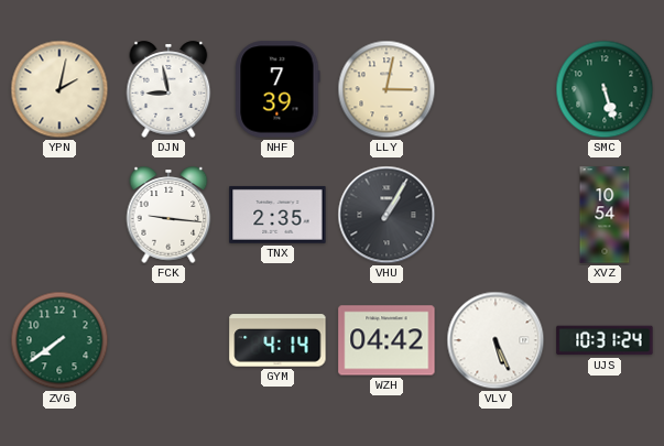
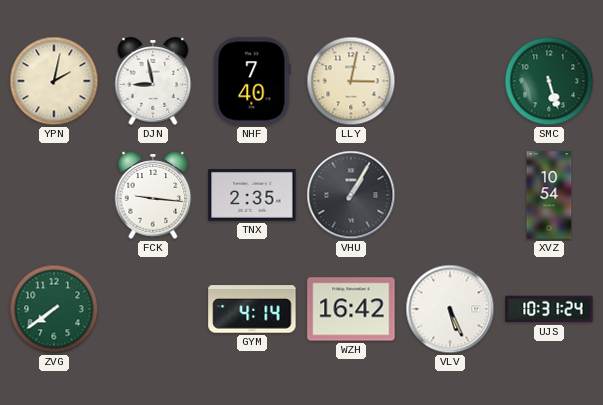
NHF: 7:39 -> 7:40 (252, 81)
WZH: 04:42 -> 16:42 (351, 309)
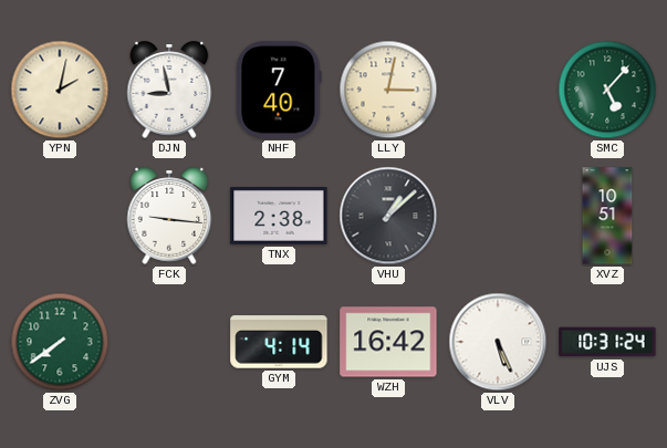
SMC: 5:27 -> 5:07 (607, 90)
TNX: 2:35 -> 2:38 (279, 216)
VHU: 1:05 -> 1:08 (388, 216)
XVZ: 10:54 -> 10:51 (607, 216)
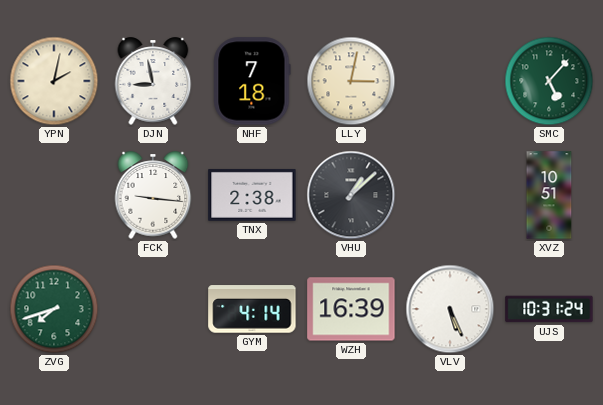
NHF: 7:40 -> 7:18 (252, 81)
ZVG: 7:39 -> 7:42 (54, 309)
WZH: 16:42 -> 16:39 (351, 309)
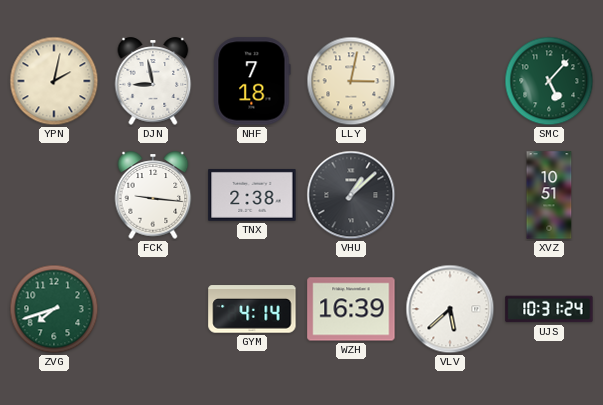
VLV: 5:26 -> 5:38 (450, 309)
